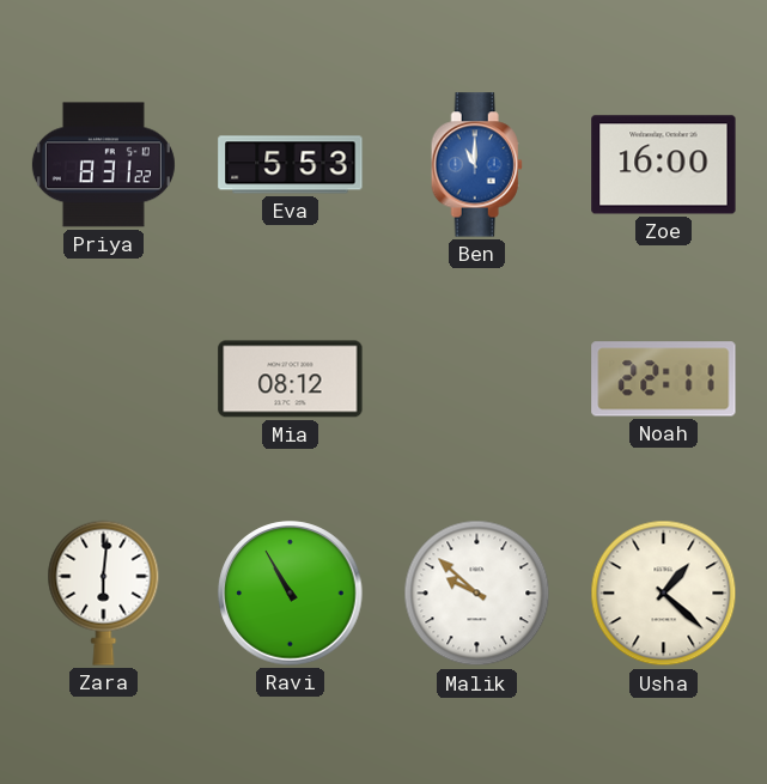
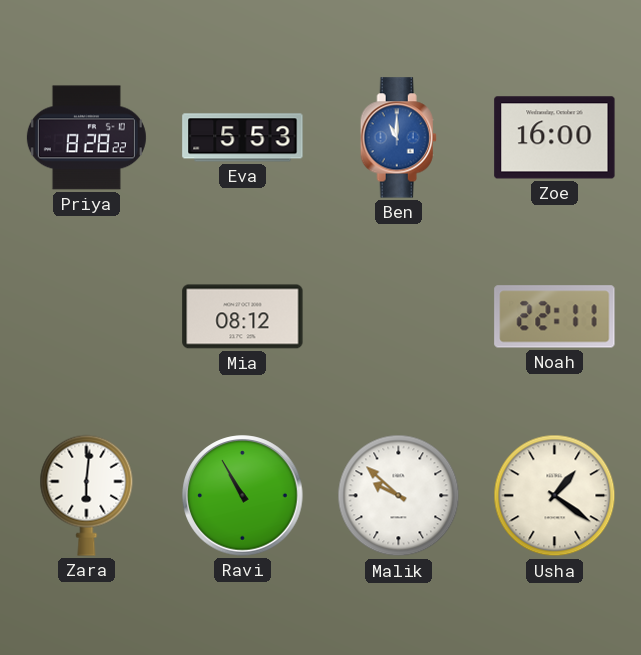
Priya: 8:31 -> 8:28 (86, 138)
Usha: 1:22 -> 1:21 (555, 496)
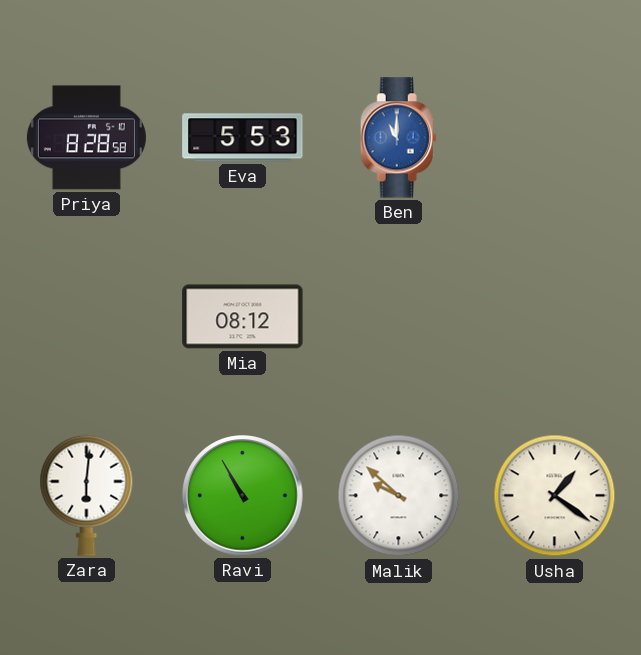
Priya: 8:28:22 -> 8:28:58 (86, 138)
Zoe: 16:00 -> none (555, 138)
Noah: 22:11 -> none (555, 317)
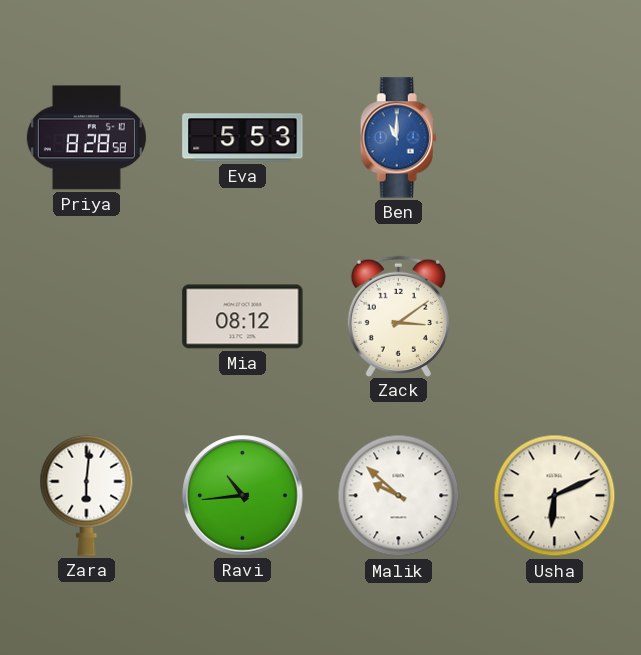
Zack: none -> 3:09 (398, 316)
Ravi: 10:55 -> 10:44 (243, 496)
Usha: 1:21 -> 6:11 (555, 496)
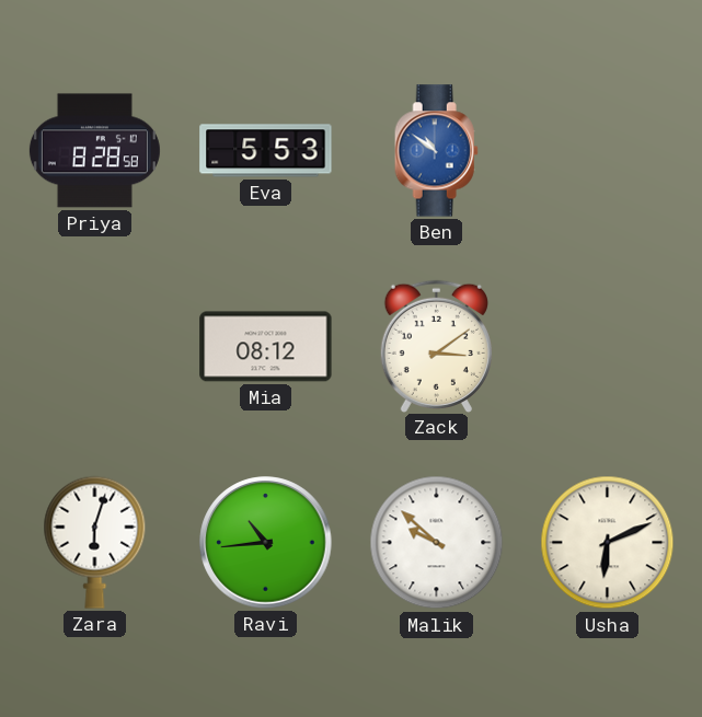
Ben: 11:00 -> 10:51 (436, 151)
Zara: 6:01 -> 6:03 (95, 542)
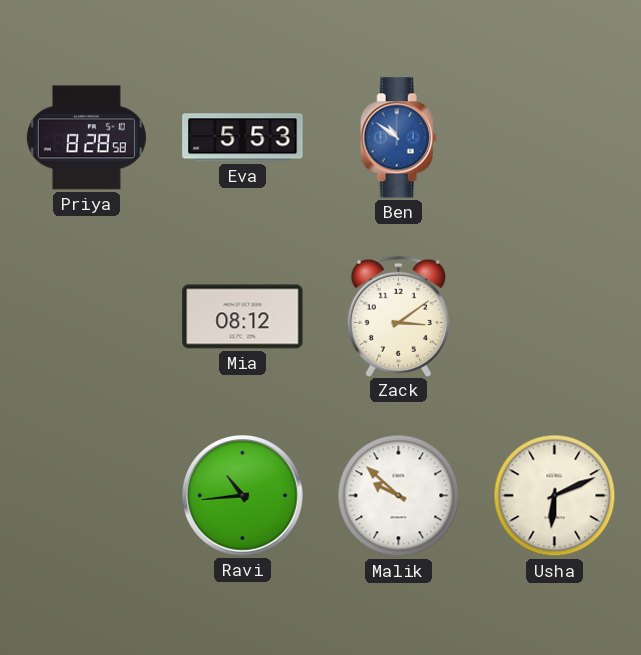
Zara: 6:03 -> none (95, 542)
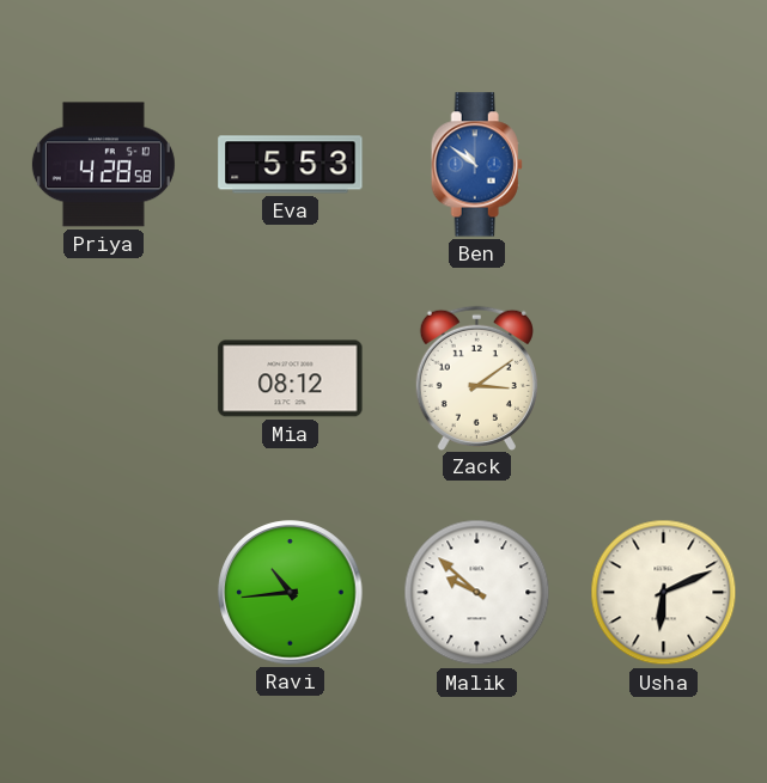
Priya: 8:28 -> 4:28 (103, 165)
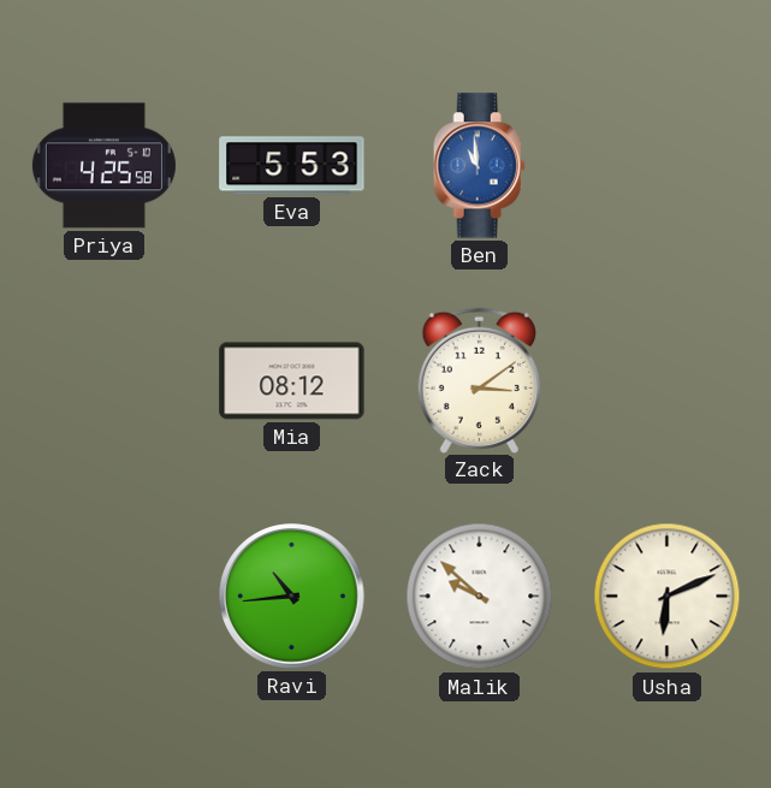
Priya: 4:28 -> 4:25 (103, 166)
Ben: 10:51 -> 10:59 (479, 166)
